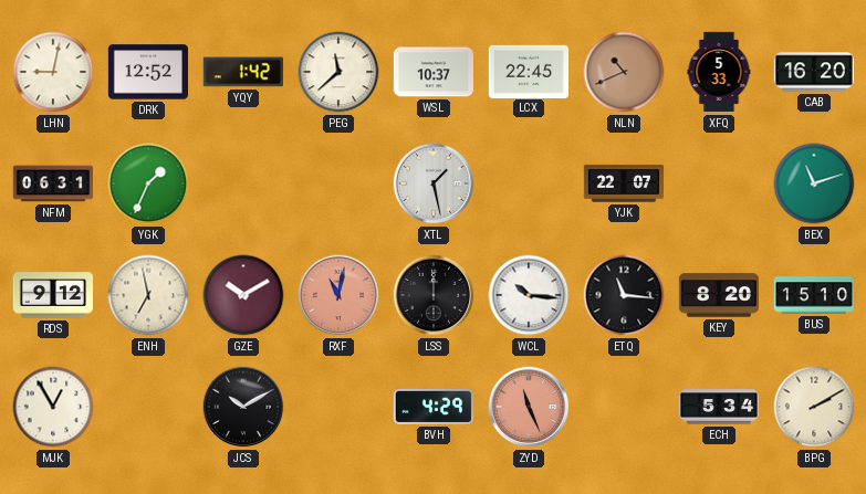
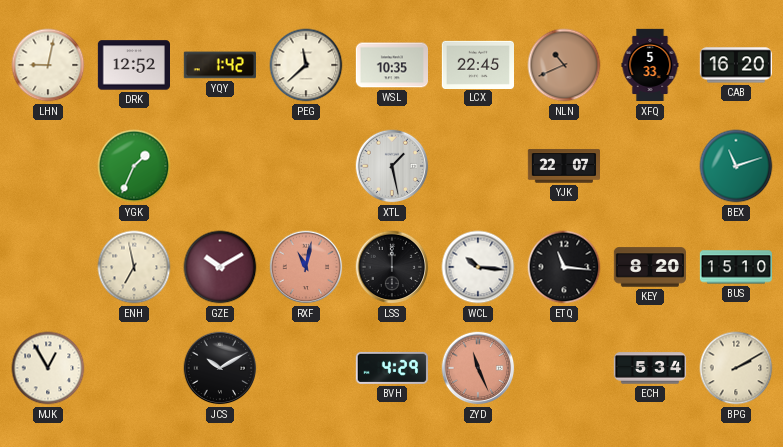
WSL: 10:37 -> 10:35 (391, 65)
NFM: 06:31 -> none (52, 183)
RDS: 9:12 -> none (52, 295)
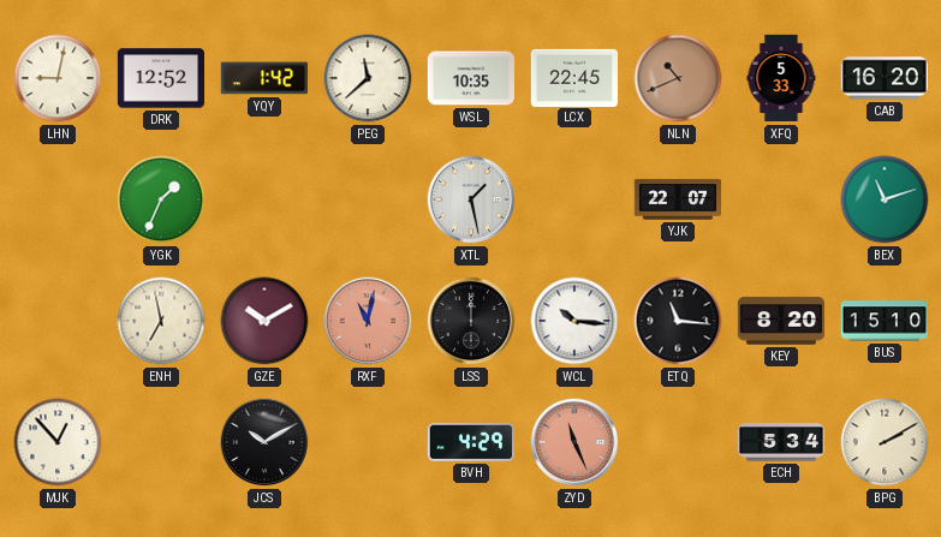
MJK: 12:55 -> 12:53 (58, 442)
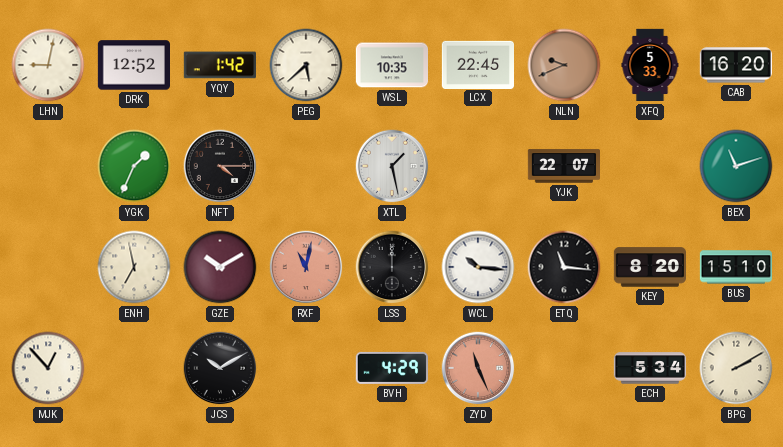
PEG: 11:38 -> 5:38 (306, 65)
NLN: 10:41 -> 9:41 (564, 65)
NFT: none -> 4:15 (220, 166)
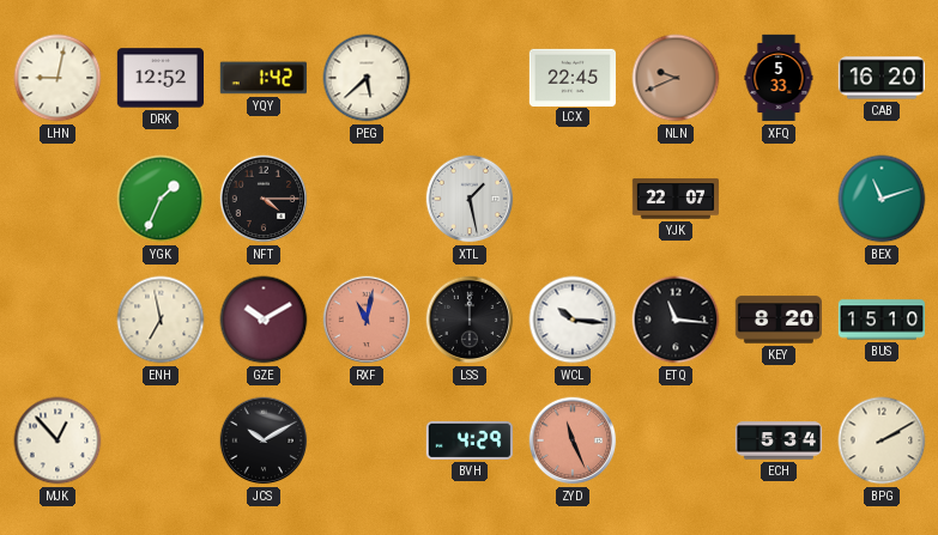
WSL: 10:35 -> none (391, 65)
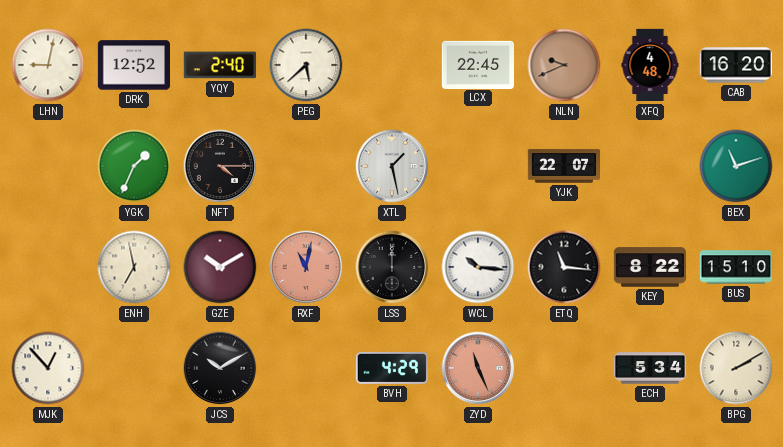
YQY: 1:42 -> 2:40 (220, 65)
XFQ: 5:33 -> 4:48 (650, 65)
KEY: 8:20 -> 8:22 (649, 267)
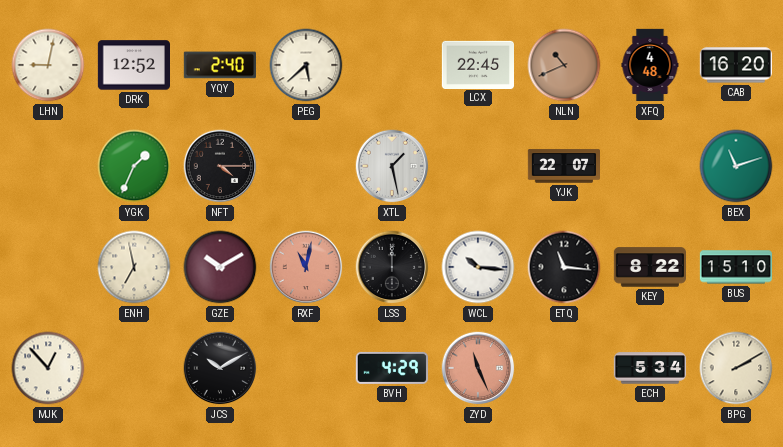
NLN: 9:41 -> 10:41 (564, 65)
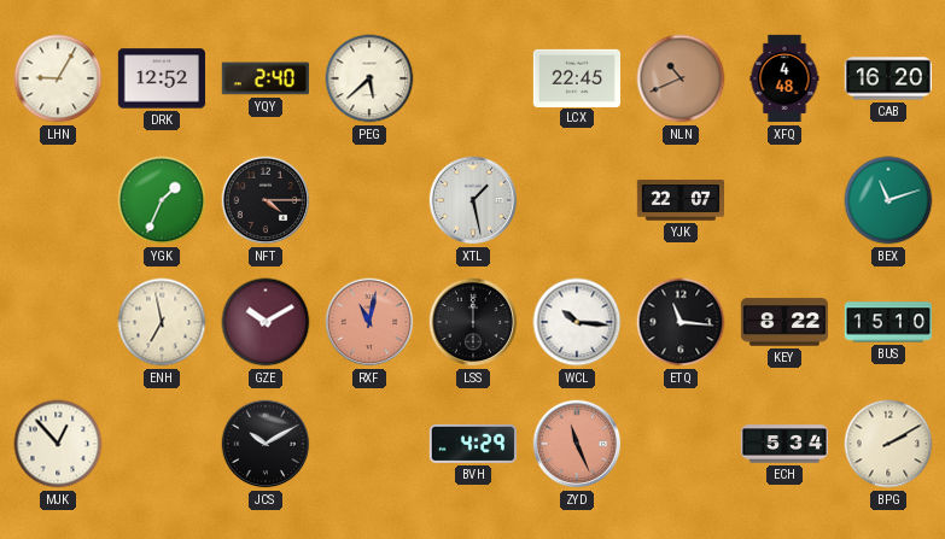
LHN: 9:02 -> 9:05 (58, 78)
